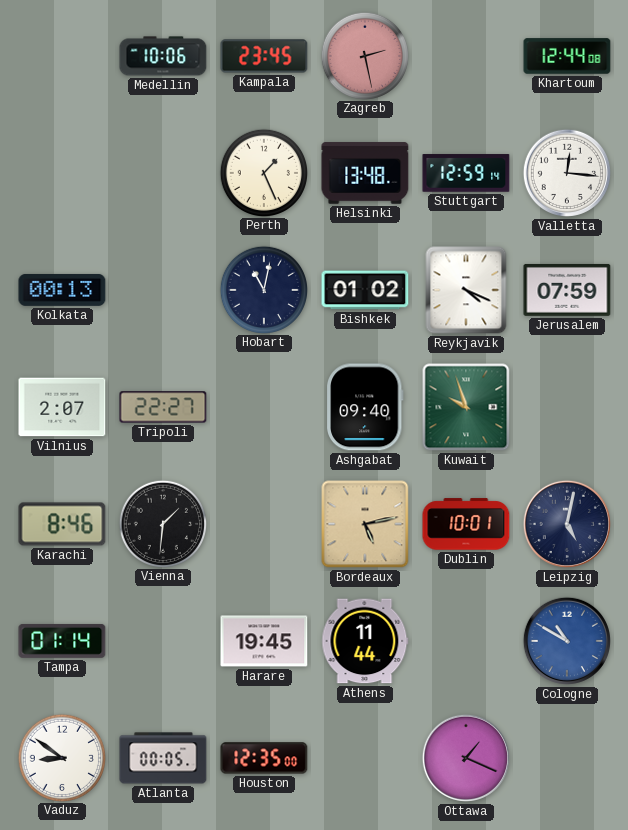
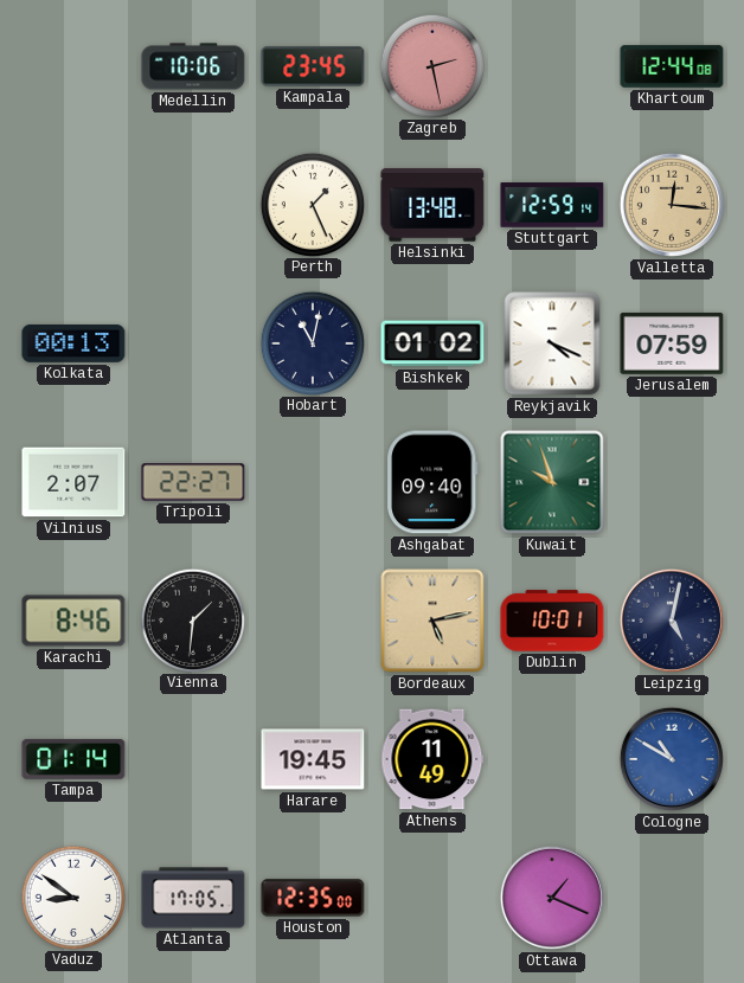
Valletta dial: white -> champagne (672, 205)
Athens: 11:44 -> 11:49 (432, 759)
Atlanta: 00:05 -> 17:05 (193, 898)
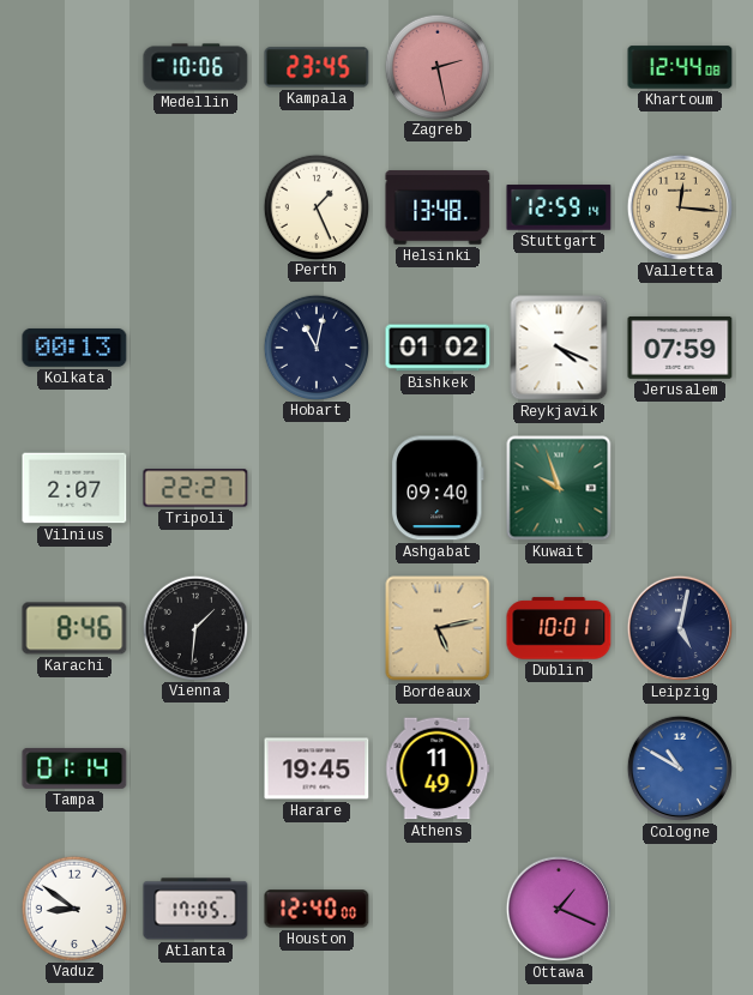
Houston: 12:35 -> 12:40 (317, 909)
